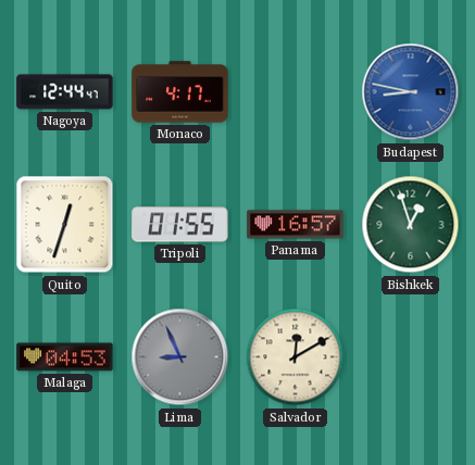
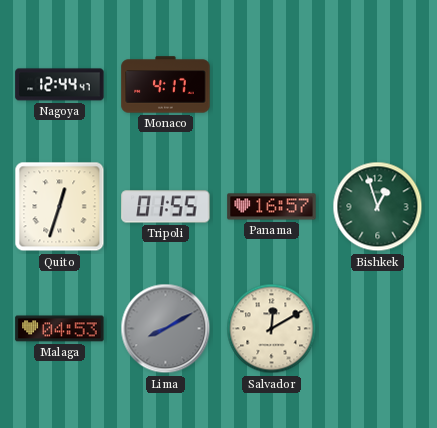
Budapest: 8:47 -> none (411, 92)
Lima: 8:56 -> 8:10 (166, 329)
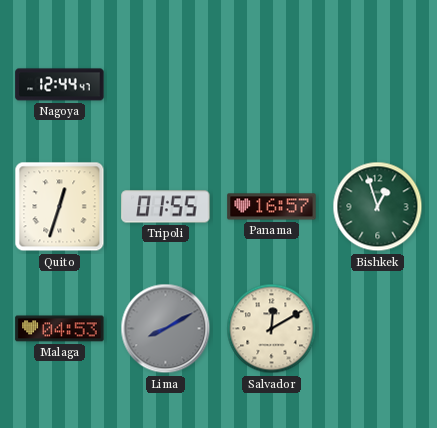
Monaco: 4:17 -> none (166, 85)
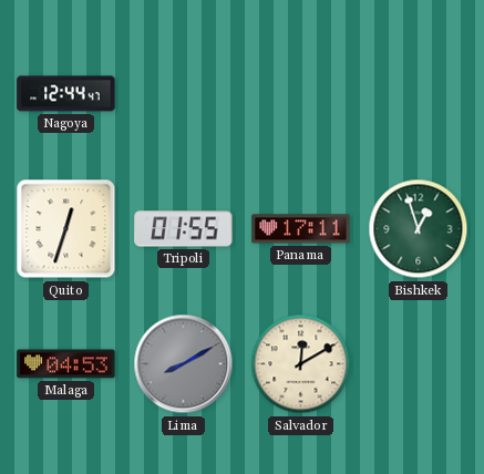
Panama: 16:57 -> 17:11 (301, 229)
